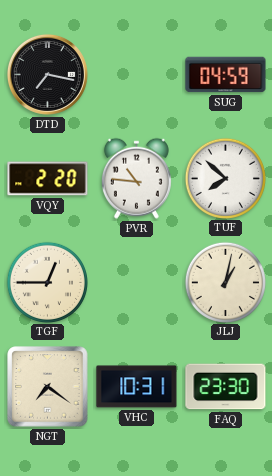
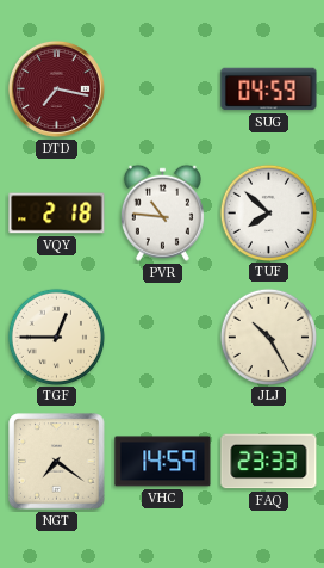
DTD dial: black -> burgundy (56, 88)
VQY: 2:20 -> 2:18 (57, 214)
JLJ: 1:02 -> 10:25 (268, 337)
VHC: 10:31 -> 14:59 (163, 462)
FAQ: 23:30 -> 23:33 (269, 462)
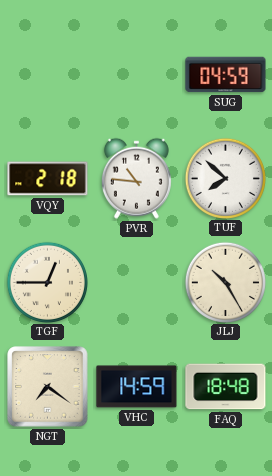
DTD: 7:17 -> none (56, 88)
FAQ: 23:33 -> 18:48 (226, 387)
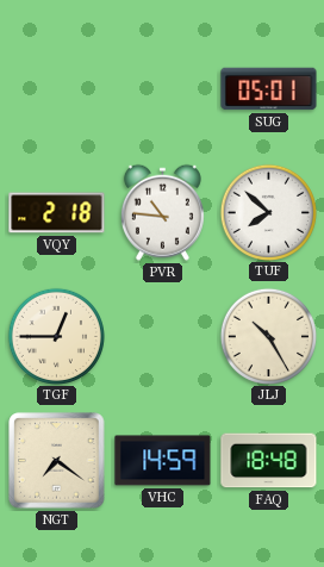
SUG: 04:59 -> 05:01 (269, 89)
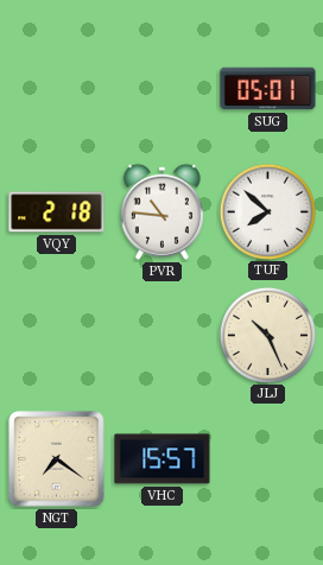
TGF: 12:45 -> none (56, 336)
JLJ: 10:25 -> 10:26 (267, 335)
VHC: 14:59 -> 15:57 (163, 459)
FAQ: 18:48 -> none (269, 461)
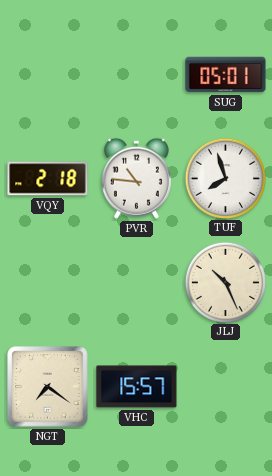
TUF: 7:52 -> 7:57 (225, 178)
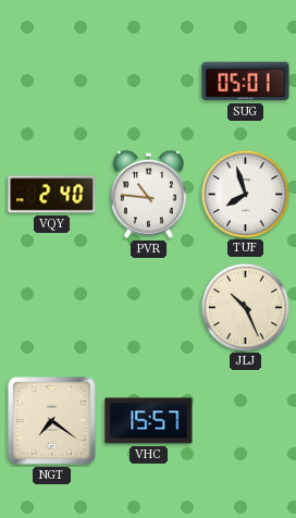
VQY: 2:18 -> 2:40 (52, 195)
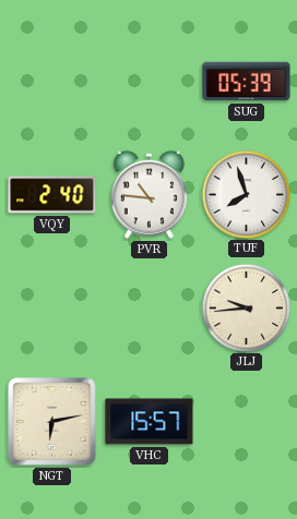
SUG: 05:01 -> 05:39 (247, 82)
JLJ: 10:26 -> 9:44 (246, 307)
NGT: 7:21 -> 6:13 (52, 422)
